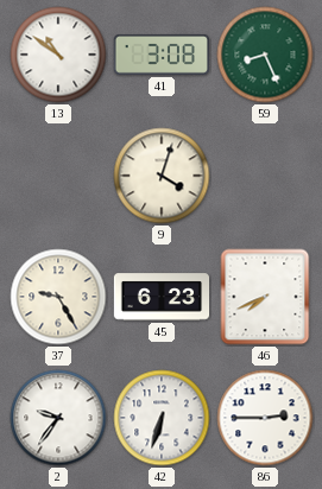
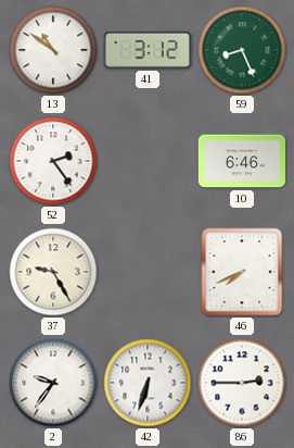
41: 3:08 -> 3:12 (148, 50)
52: none -> 2:24 (53, 161)
9: 4:03 -> none (162, 176)
10: none -> 6:46 (241, 161)
45: 6:23 -> none (162, 297)
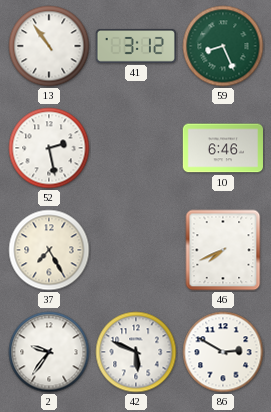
13: 10:51 -> 10:54 (49, 46)
52: 2:24 -> 2:28 (49, 148)
37: 9:25 -> 7:25 (49, 250)
42: 6:33 -> 5:49 (136, 352)
86: 2:45 -> 2:50 (223, 352)
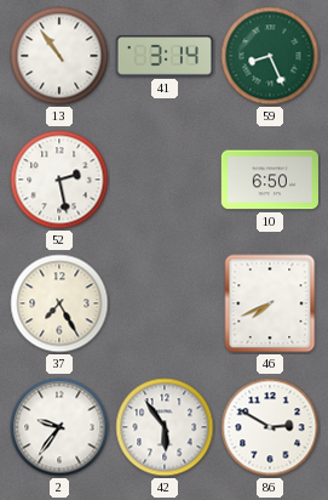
41: 3:12 -> 3:14 (165, 56)
10: 6:46 -> 6:50 (269, 180)
42: 5:49 -> 5:54 (165, 427)
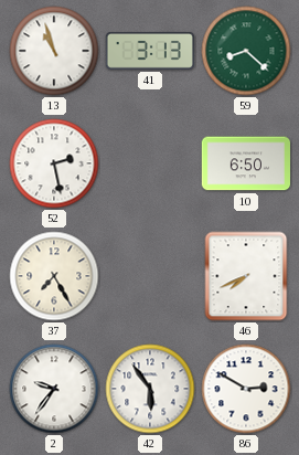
13: 10:54 -> 10:57 (54, 51)
41: 3:14 -> 3:13 (150, 51)
59: 8:26 -> 8:22 (246, 51)
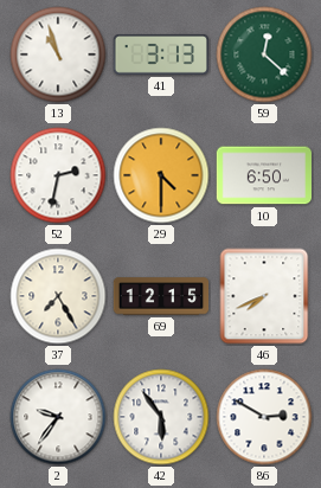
59: 8:22 -> 12:22 (264, 54)
52: 2:28 -> 2:32 (58, 175)
29: none -> 4:30 (161, 175)
69: none -> 12:15 (161, 296)
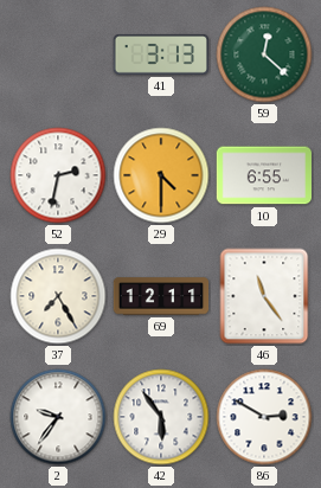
13: 10:57 -> none (58, 54)
10: 6:50 -> 6:55 (263, 175)
69: 12:15 -> 12:11 (161, 296)
46: 7:41 -> 11:24 (264, 296)
